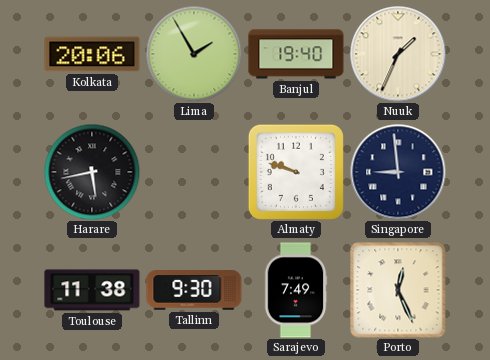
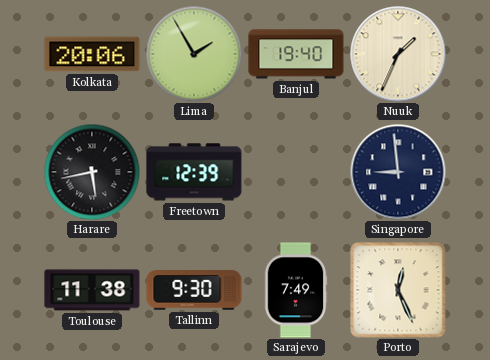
Freetown: none -> 12:39 (194, 172)
Almaty: 9:48 -> none (296, 172)
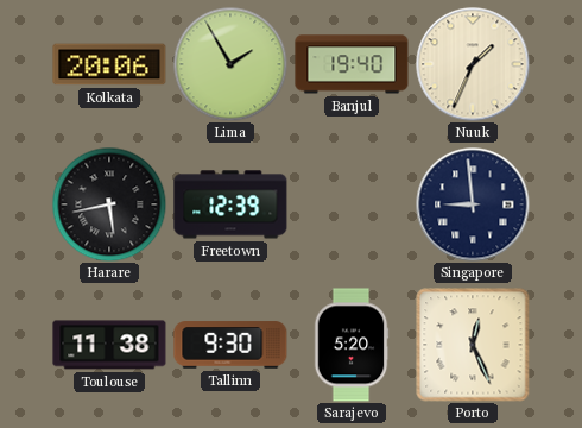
Sarajevo: 7:49 -> 5:20 (352, 345)
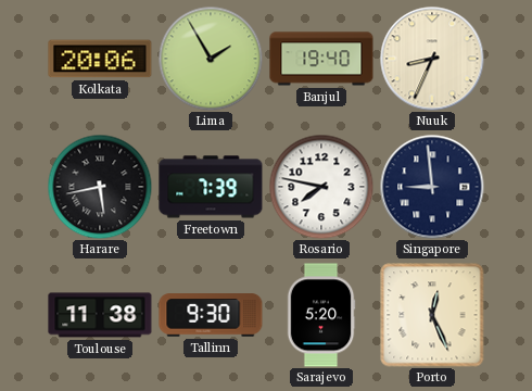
Nuuk: 1:34 -> 8:34 (432, 59)
Freetown: 12:39 -> 7:39 (211, 187)
Rosario: none -> 7:47 (321, 187)
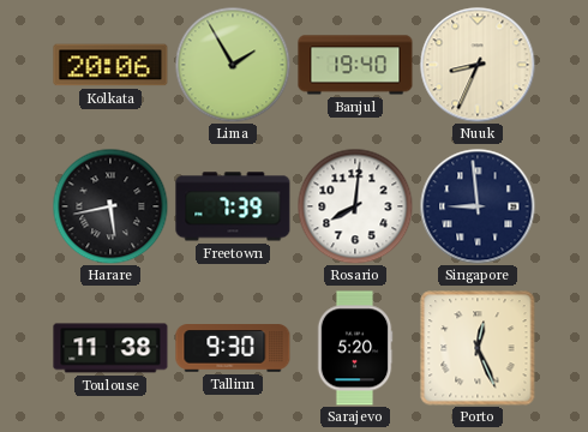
Rosario: 7:47 -> 8:01 (355, 206)
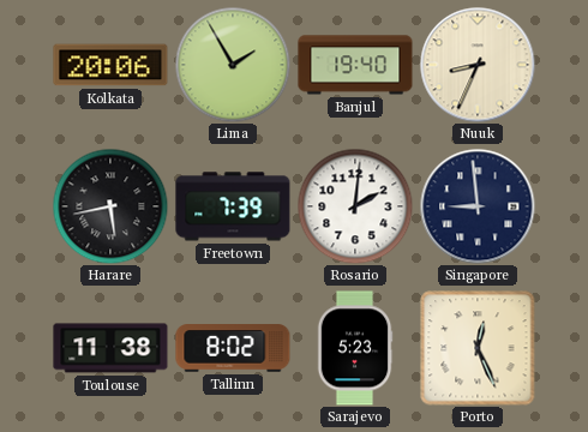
Rosario: 8:01 -> 2:01 (355, 206)
Tallinn: 9:30 -> 8:02 (233, 348)
Sarajevo: 5:20 -> 5:23 (355, 348)
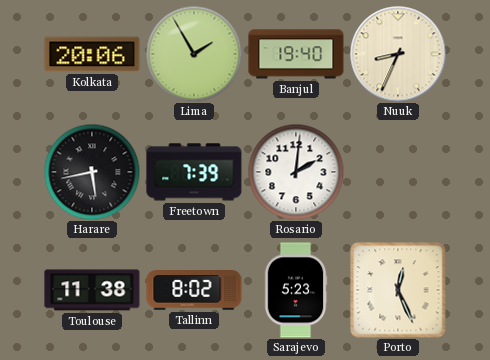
Singapore: 8:59 -> none (478, 206)
